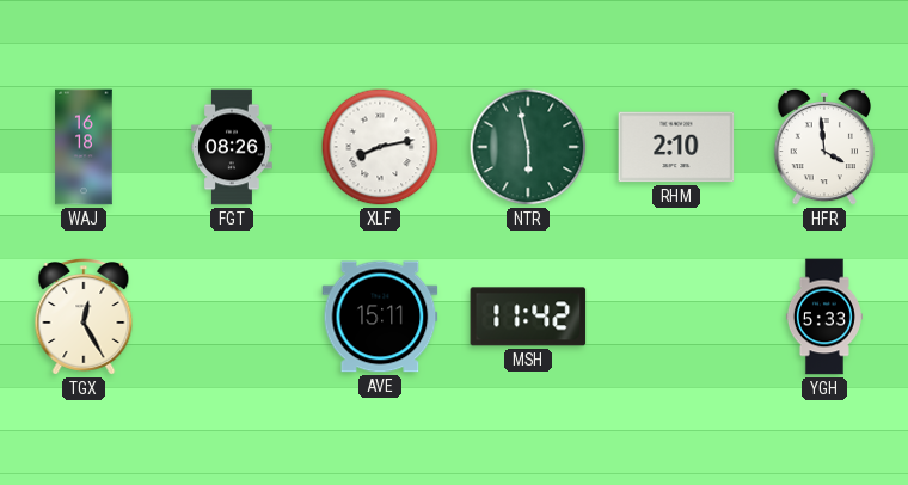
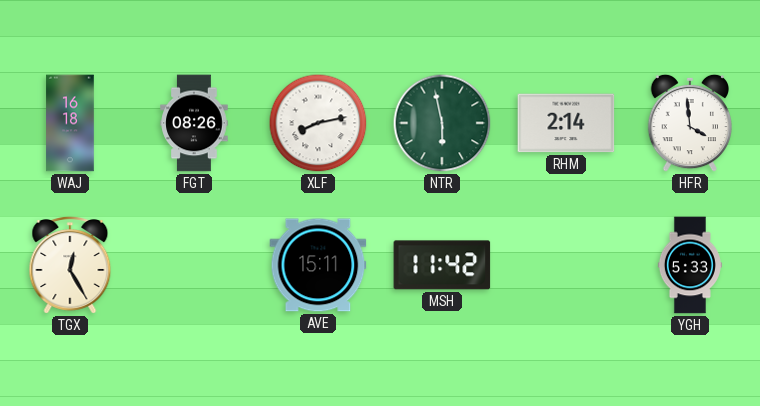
RHM: 2:10 -> 2:14 (566, 123)
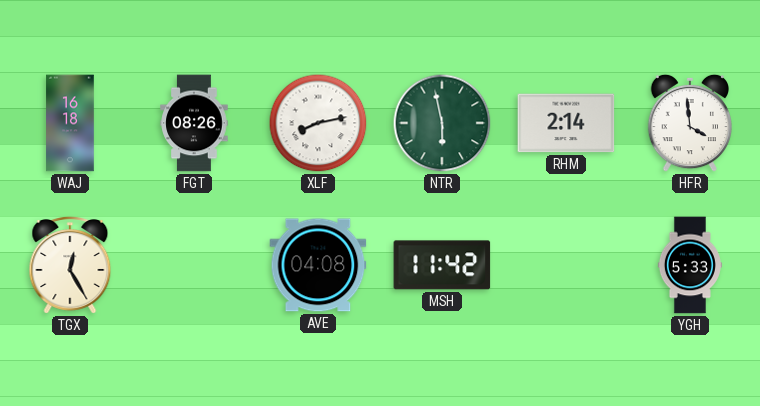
AVE: 15:11 -> 04:08 (318, 265)
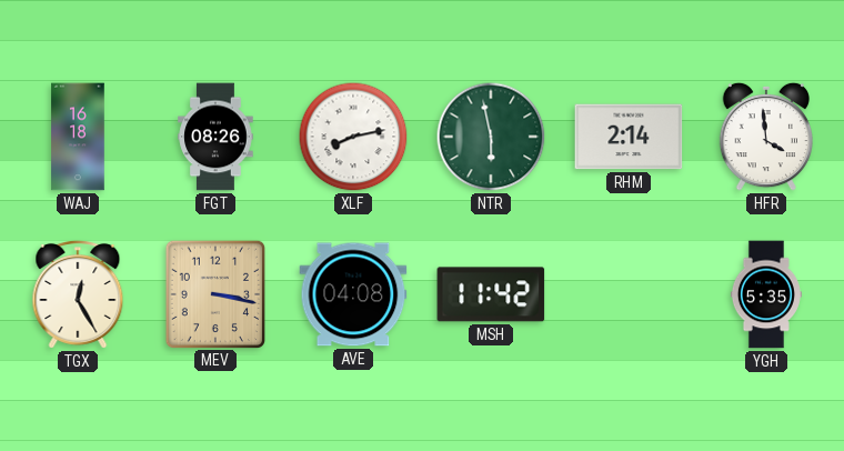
MEV: none -> 3:17 (214, 293)
YGH: 5:33 -> 5:35 (766, 294)
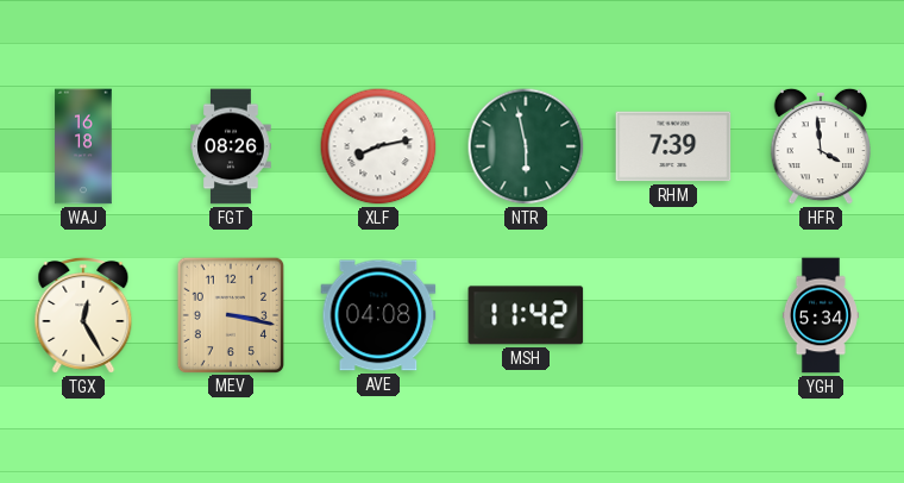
RHM: 2:14 -> 7:39 (673, 146)
YGH: 5:35 -> 5:34 (821, 315)
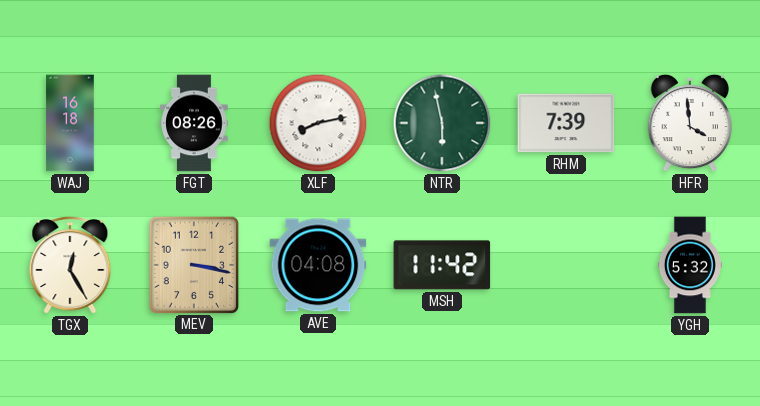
YGH: 5:34 -> 5:32 (690, 265)
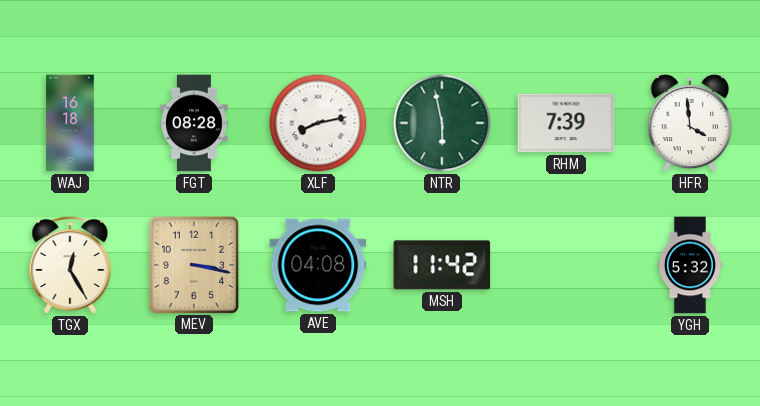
FGT: 08:26 -> 08:28 (194, 123)
